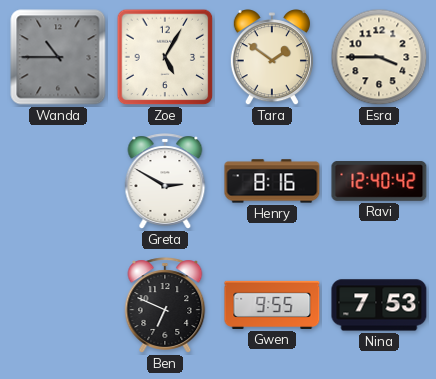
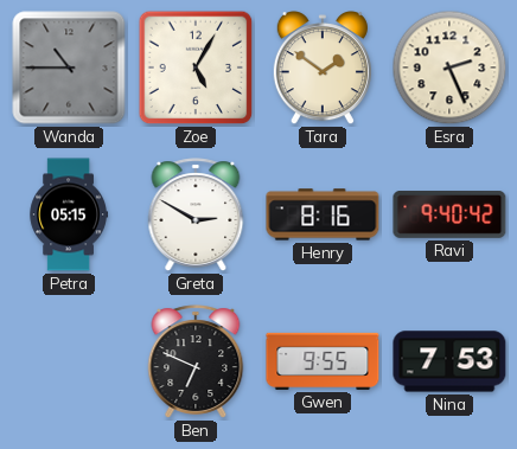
Esra: 3:45 -> 2:26 (449, 68)
Petra: none -> 05:15 (68, 214)
Ravi: 12:40 -> 9:40 (449, 216)
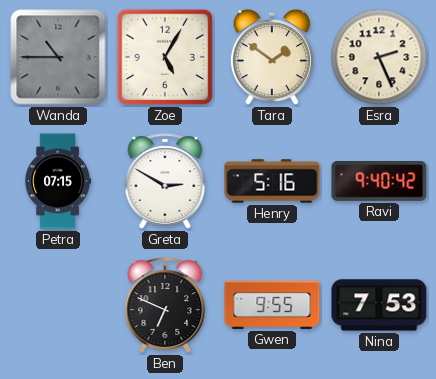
Petra: 05:15 -> 07:15 (57, 181)
Henry: 8:16 -> 5:16 (272, 181)
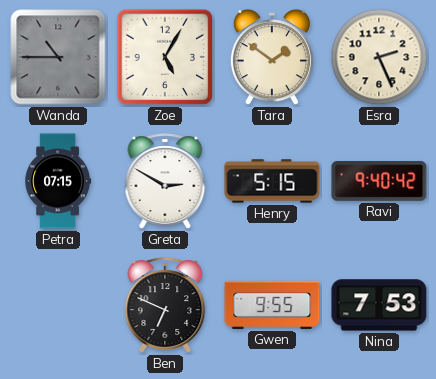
Henry: 5:16 -> 5:15 (272, 181)
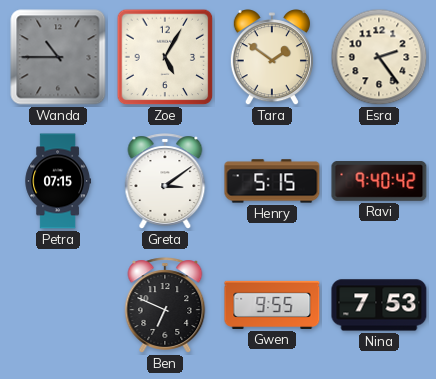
Esra: 2:26 -> 2:24 (379, 57)
Greta: 2:50 -> 3:09 (165, 181)
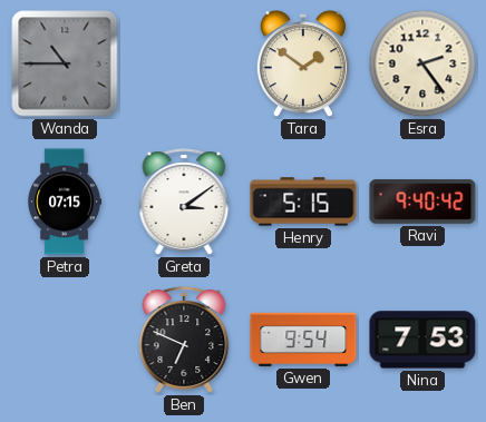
Zoe: 5:05 -> none (165, 57)
Gwen: 9:55 -> 9:54 (303, 340)
